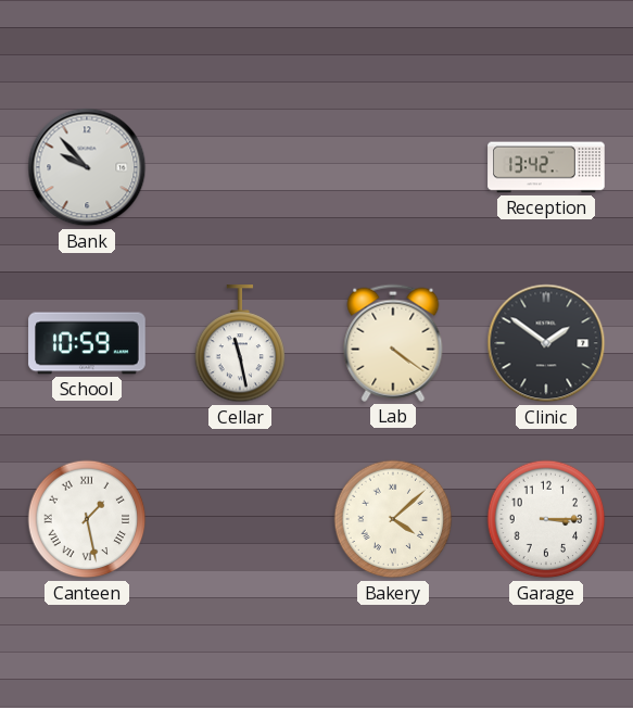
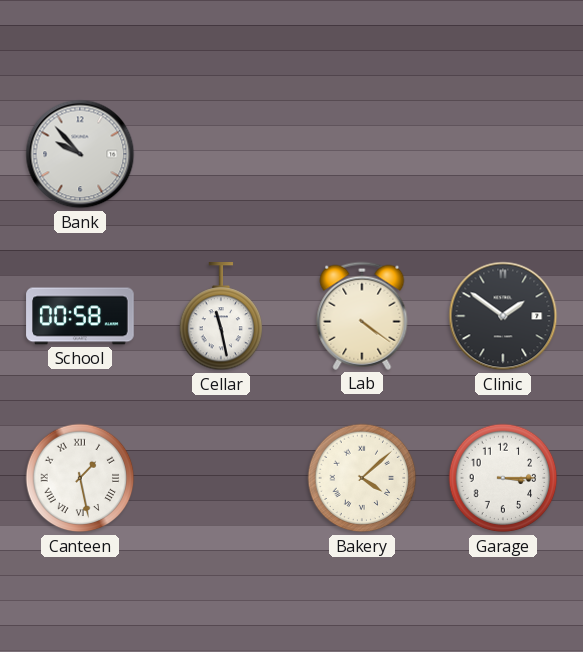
Reception: 13:42 -> none (546, 167)
School: 10:59 -> 00:58 (80, 316)
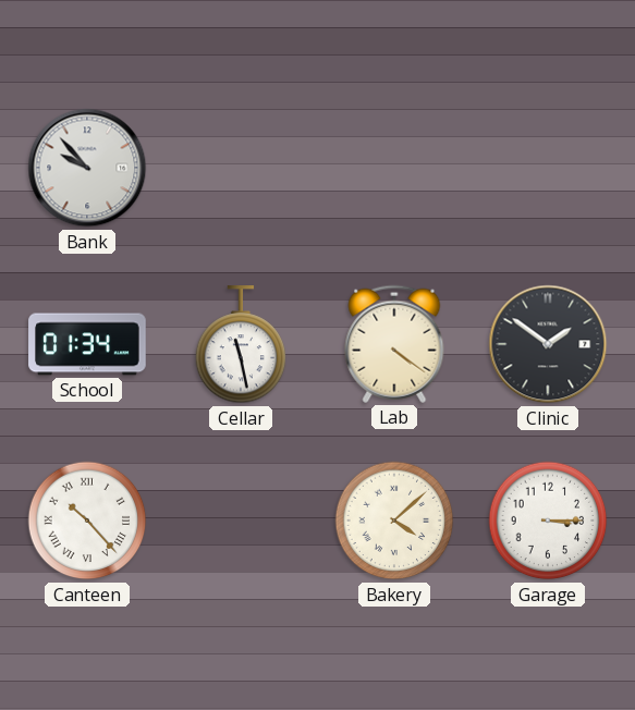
School: 00:58 -> 01:34 (87, 344)
Canteen: 1:28 -> 10:23 (87, 521)
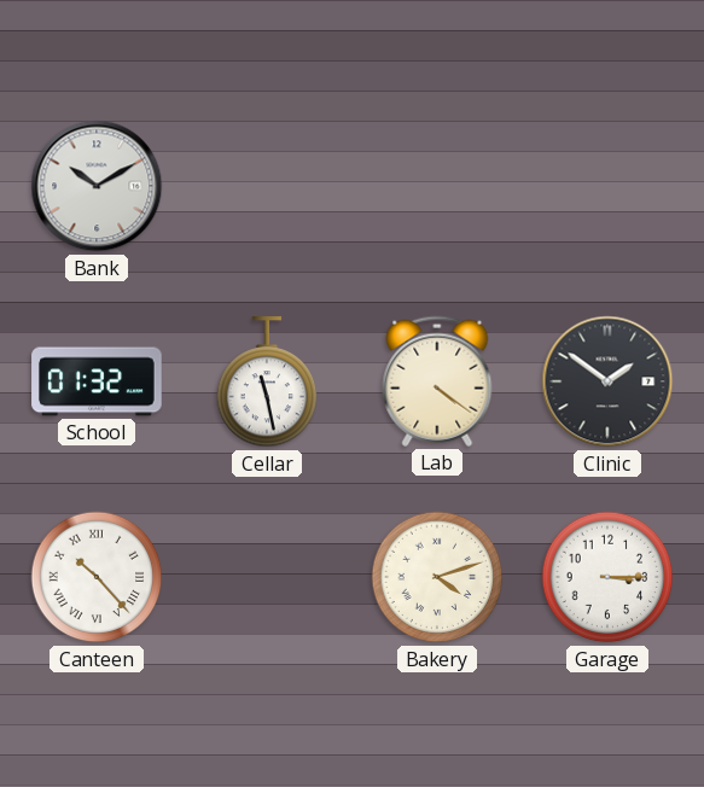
Bank: 9:53 -> 10:10 (97, 186)
School: 01:34 -> 01:32 (97, 381)
Bakery: 4:08 -> 4:12 (437, 577)
